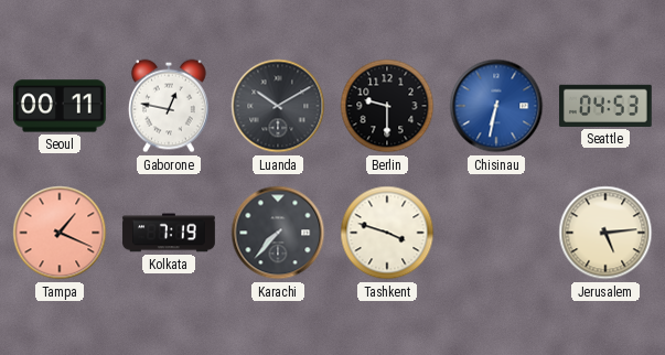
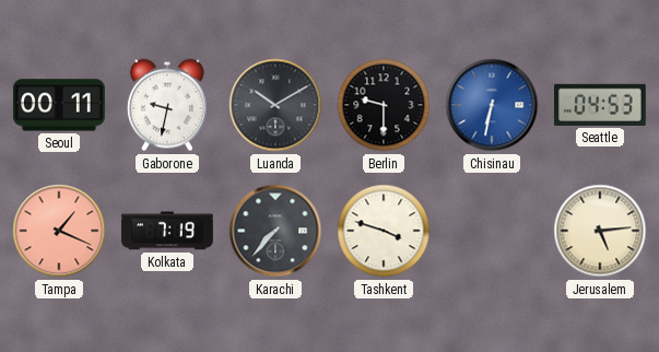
Gaborone: 12:47 -> 9:32 (167, 105)
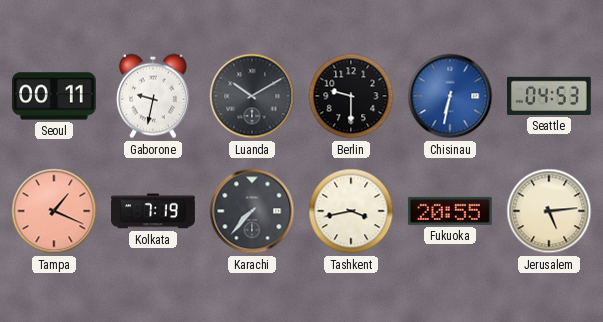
Tashkent: 3:48 -> 3:43 (351, 211)
Fukuoka: none -> 20:55 (450, 211)
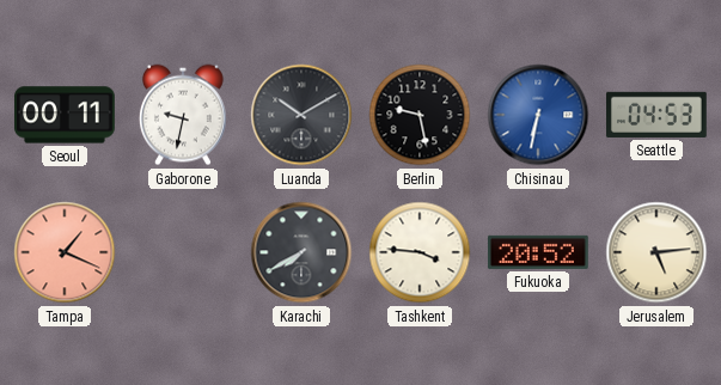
Berlin: 9:30 -> 9:28 (420, 115)
Kolkata: 7:19 -> none (153, 211)
Karachi: 7:37 -> 7:40 (301, 252)
Tashkent: 3:43 -> 3:46 (420, 252)
Fukuoka: 20:55 -> 20:52 (538, 252)
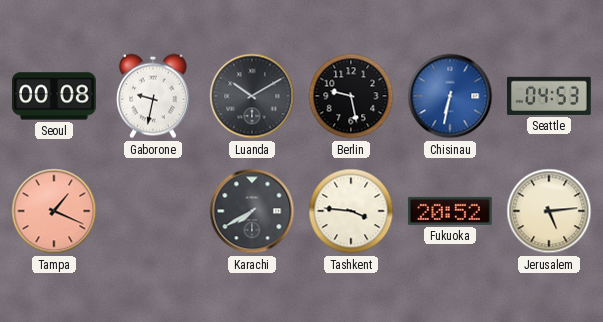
Seoul: 00:11 -> 00:08 (55, 96)
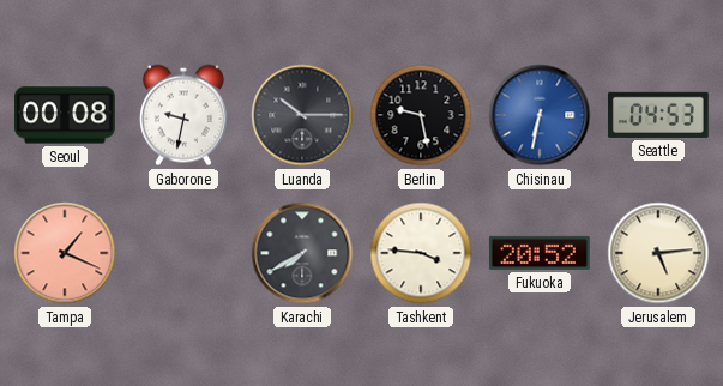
Luanda: 10:10 -> 10:15 (302, 115)
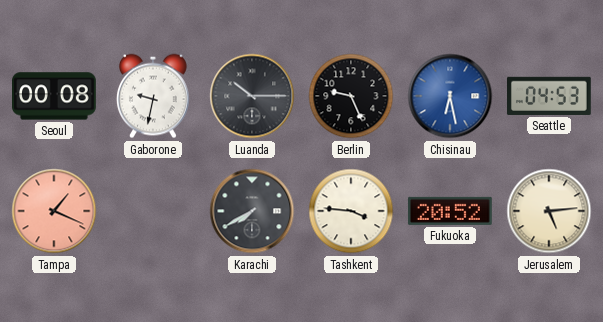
Berlin: 9:28 -> 9:26 (351, 96)
Chisinau: 6:32 -> 6:28 (450, 96)
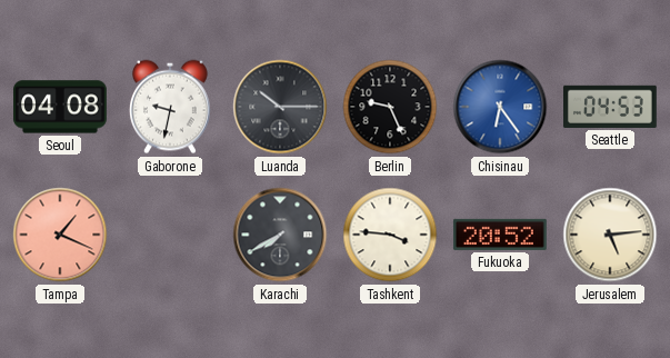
Seoul: 00:08 -> 04:08 (61, 107)
Chisinau: 6:28 -> 6:24 (500, 107)
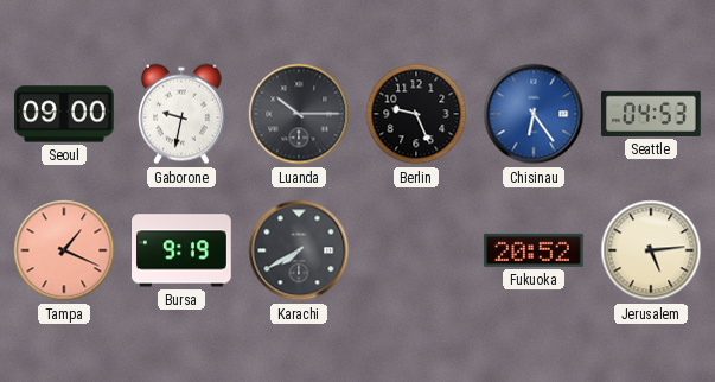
Seoul: 04:08 -> 09:00 (65, 114)
Bursa: none -> 9:19 (183, 250)
Tashkent: 3:46 -> none (390, 235)
